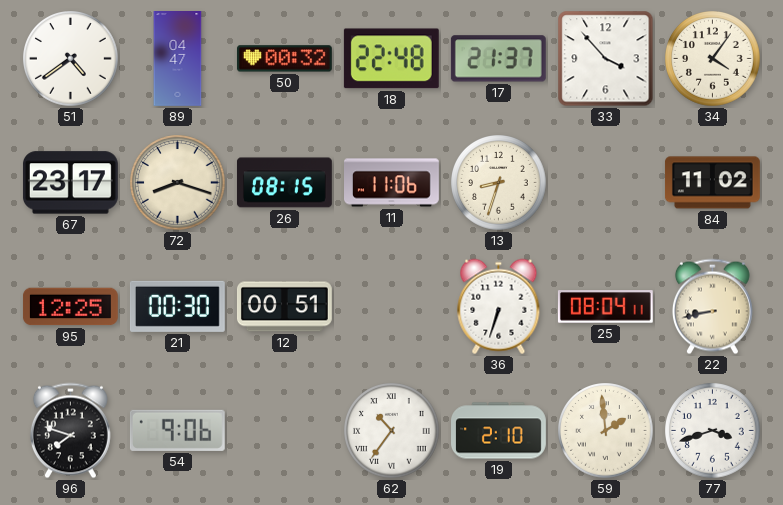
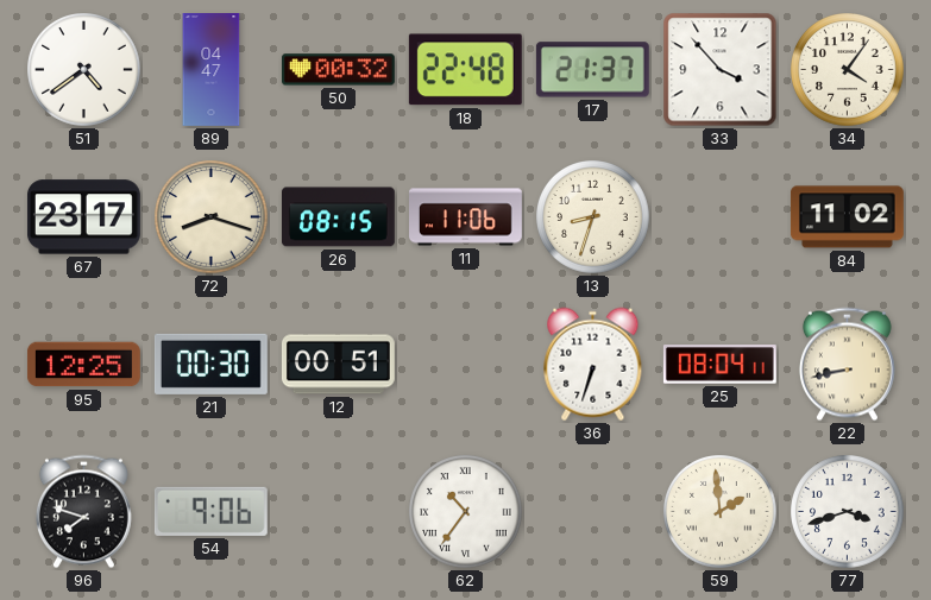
19: 2:10 -> none (499, 431)
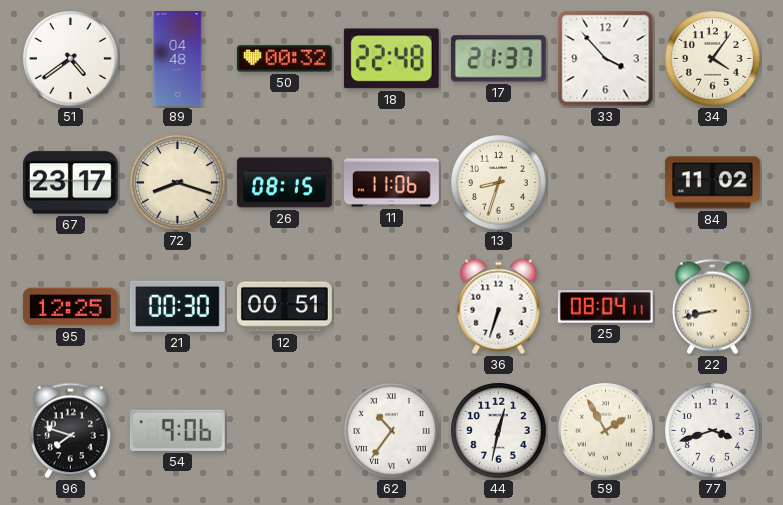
89: 04:47 -> 04:48 (178, 59)
44: none -> 12:32 (499, 431)
59: 1:59 -> 1:55 (606, 431)
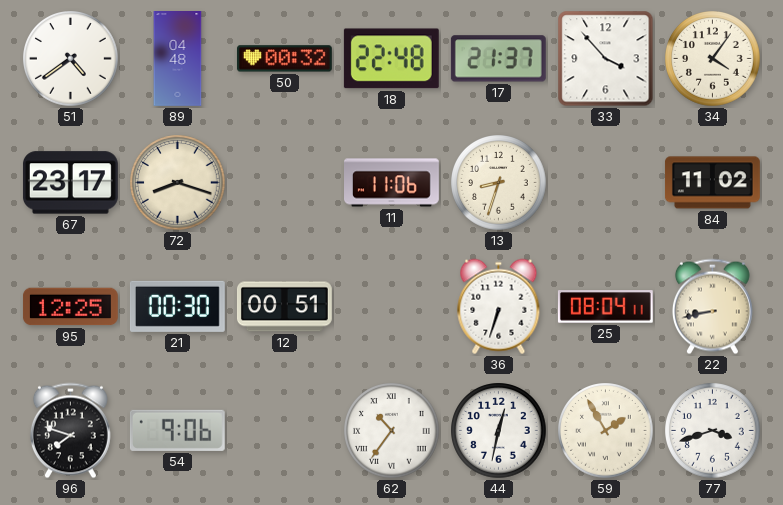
26: 08:15 -> none (284, 183)
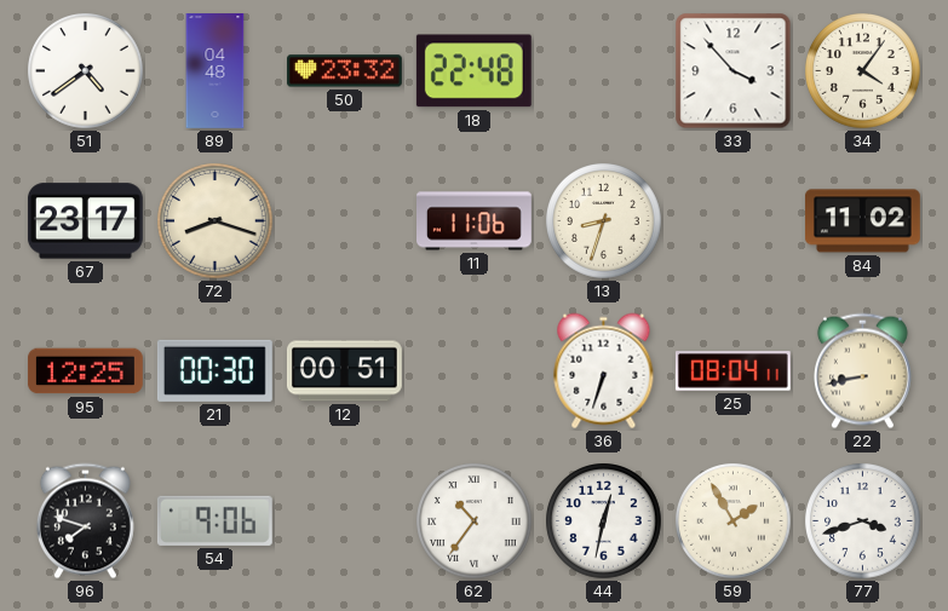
50: 00:32 -> 23:32 (344, 71)
17: 21:37 -> none (498, 59)
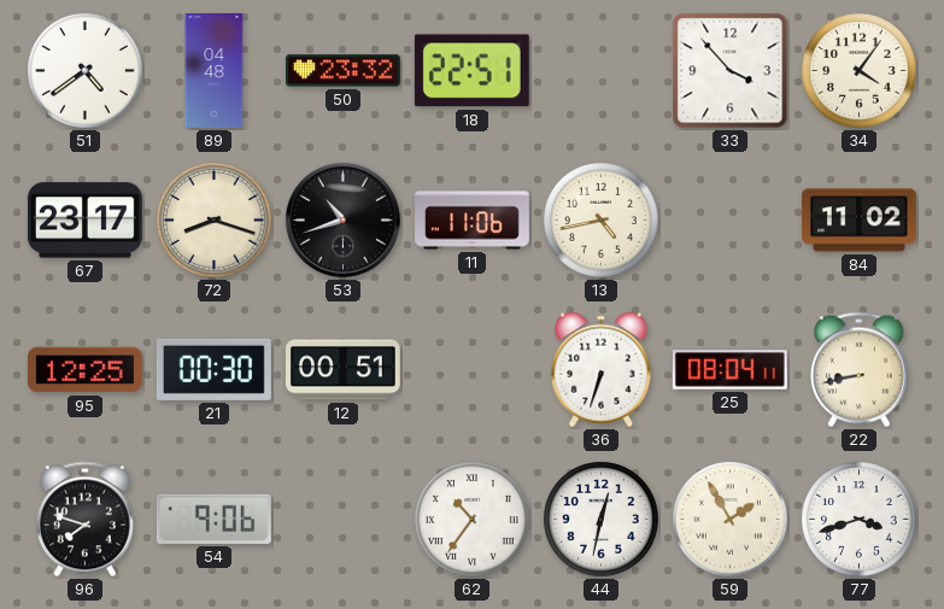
18: 22:48 -> 22:51 (471, 71)
53: none -> 10:42 (342, 219)
13: 8:33 -> 4:43 (602, 221)
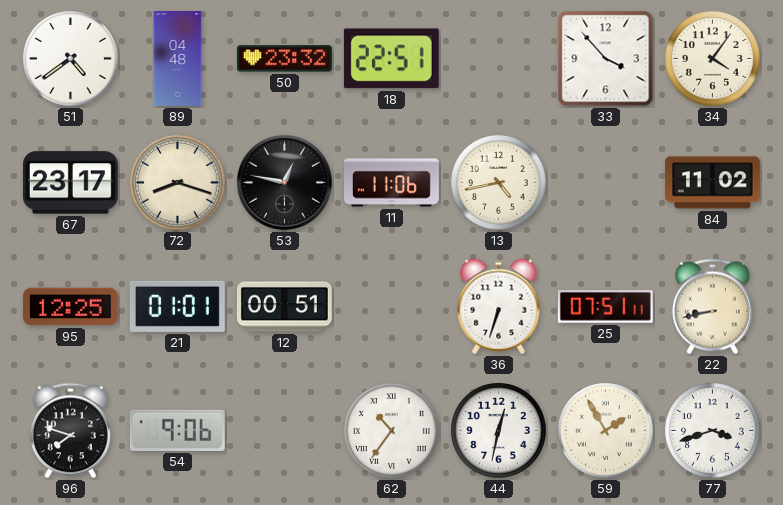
53: 10:42 -> 12:47 (284, 182)
21: 00:30 -> 01:01 (177, 306)
25: 08:04 -> 07:51 (605, 307)
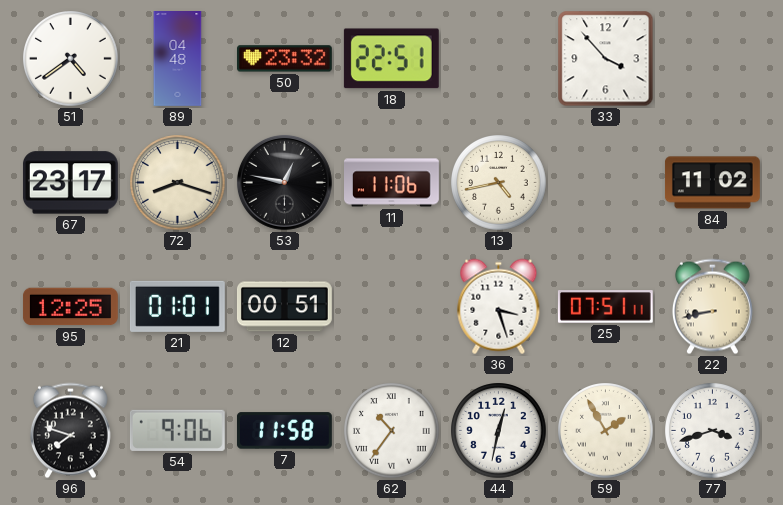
34: 4:06 -> none (713, 59)
36: 6:33 -> 3:27 (499, 307)
7: none -> 11:58 (284, 431)
